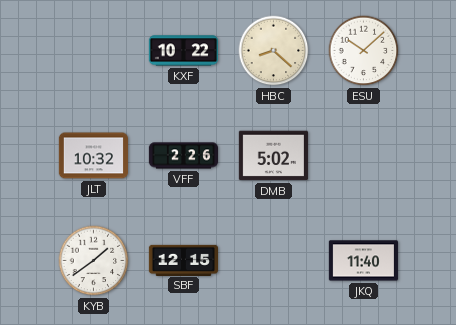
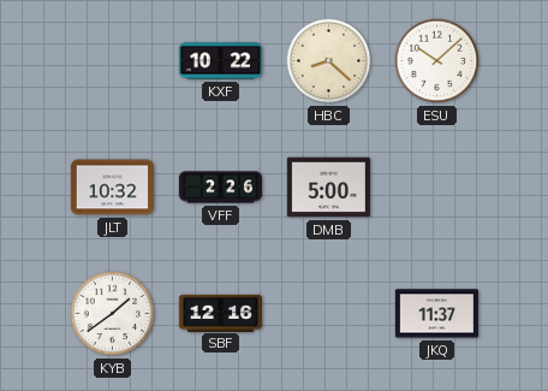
DMB: 5:02 -> 5:00 (328, 188)
SBF: 12:15 -> 12:16 (220, 313)
JKQ: 11:40 -> 11:37 (436, 314)
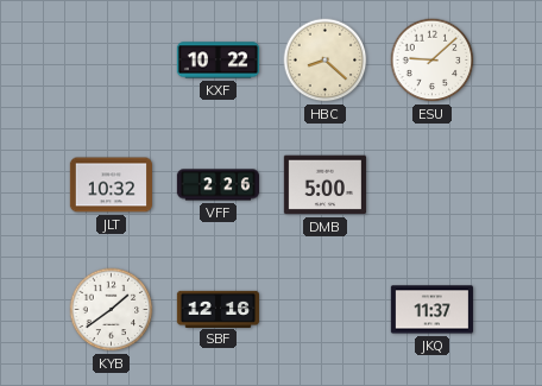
ESU: 10:08 -> 9:08 (433, 61)
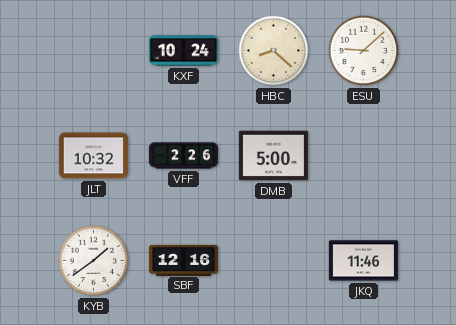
KXF: 10:22 -> 10:24 (183, 51)
JKQ: 11:37 -> 11:46 (363, 261)
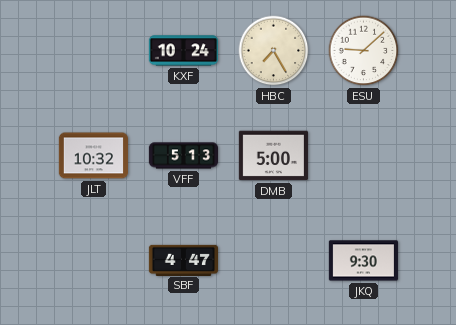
HBC: 8:22 -> 7:25 (274, 51)
VFF: 2:26 -> 5:13 (183, 156)
KYB: 1:39 -> none (94, 261)
SBF: 12:16 -> 4:47 (183, 260)
JKQ: 11:46 -> 9:30 (363, 261)
